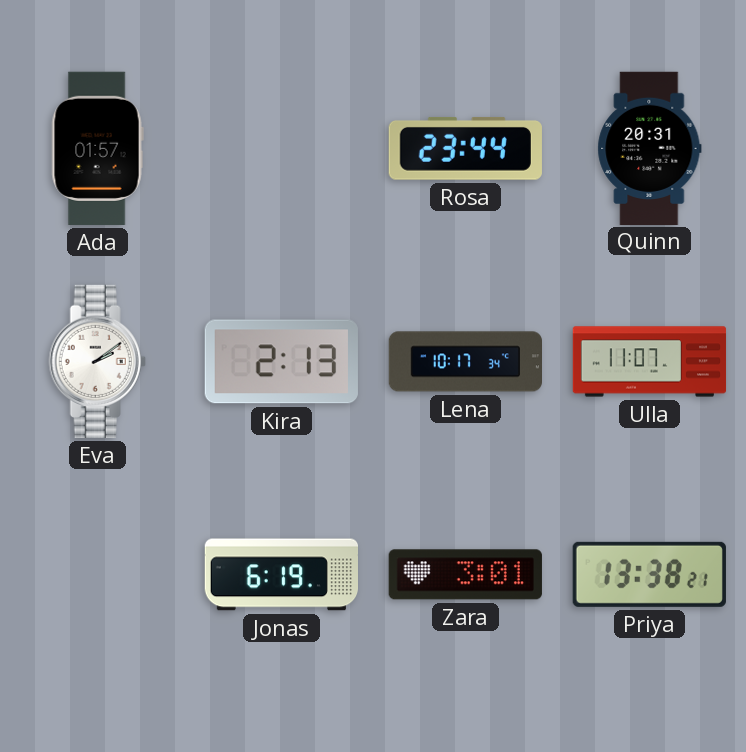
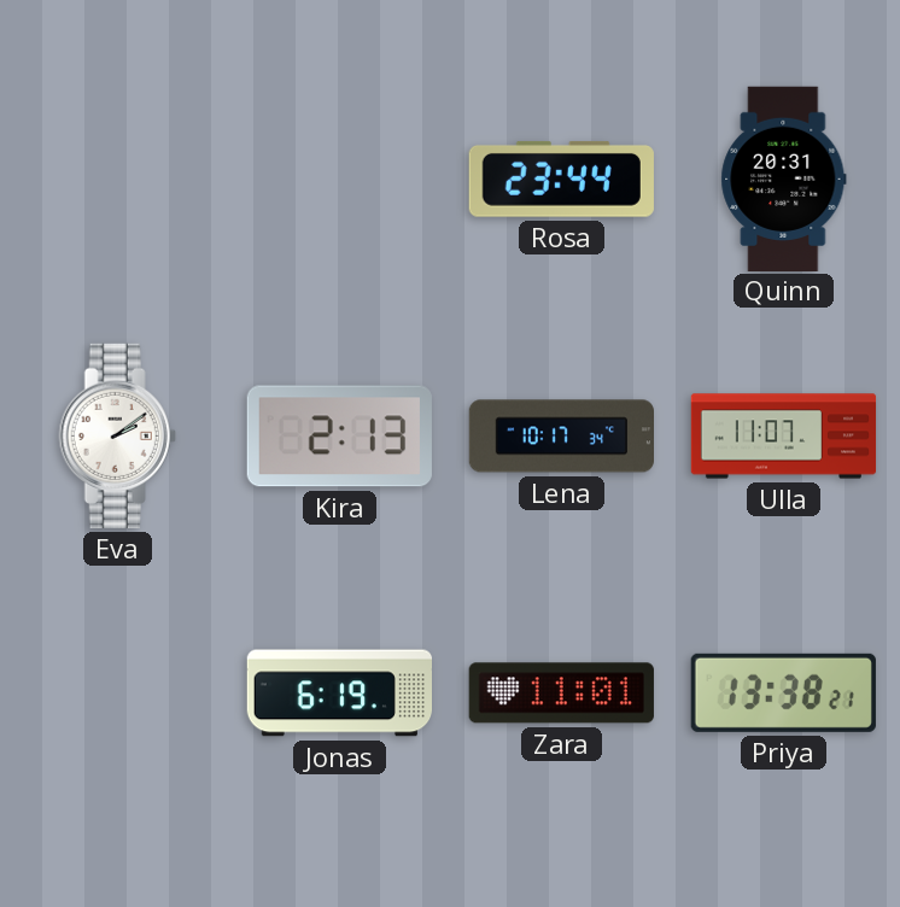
Ada: 01:57 -> none (97, 148)
Zara: 3:01 -> 11:01 (561, 694)
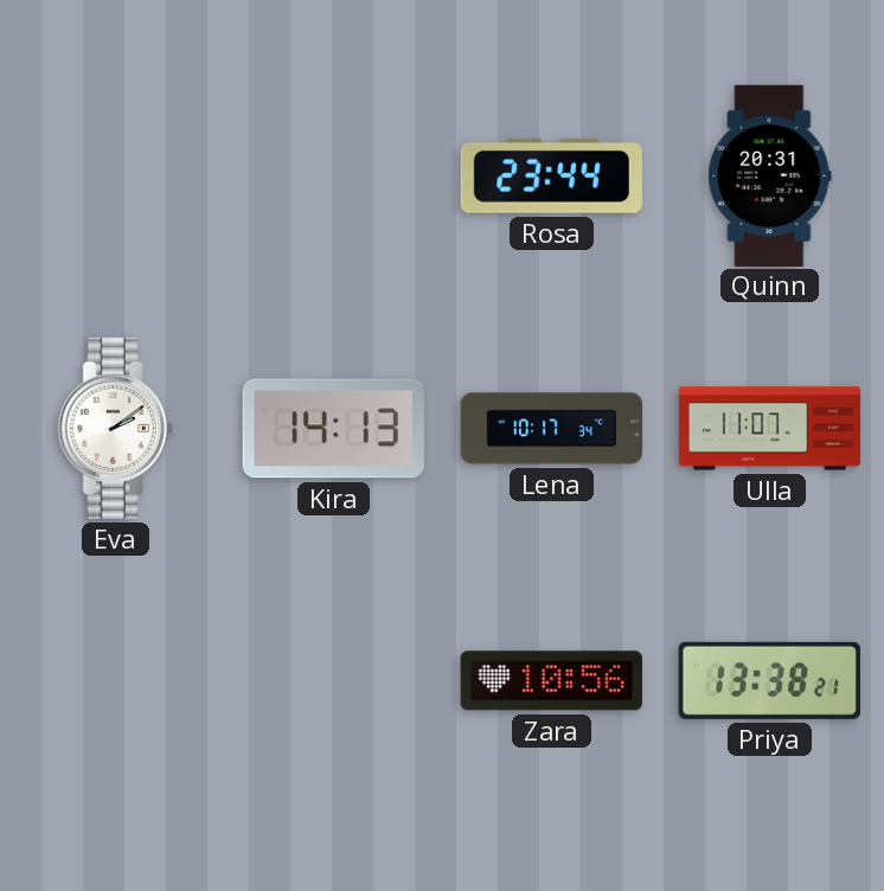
Kira: 2:13 -> 14:13 (333, 429)
Jonas: 6:19 -> none (339, 694)
Zara: 11:01 -> 10:56 (551, 681)
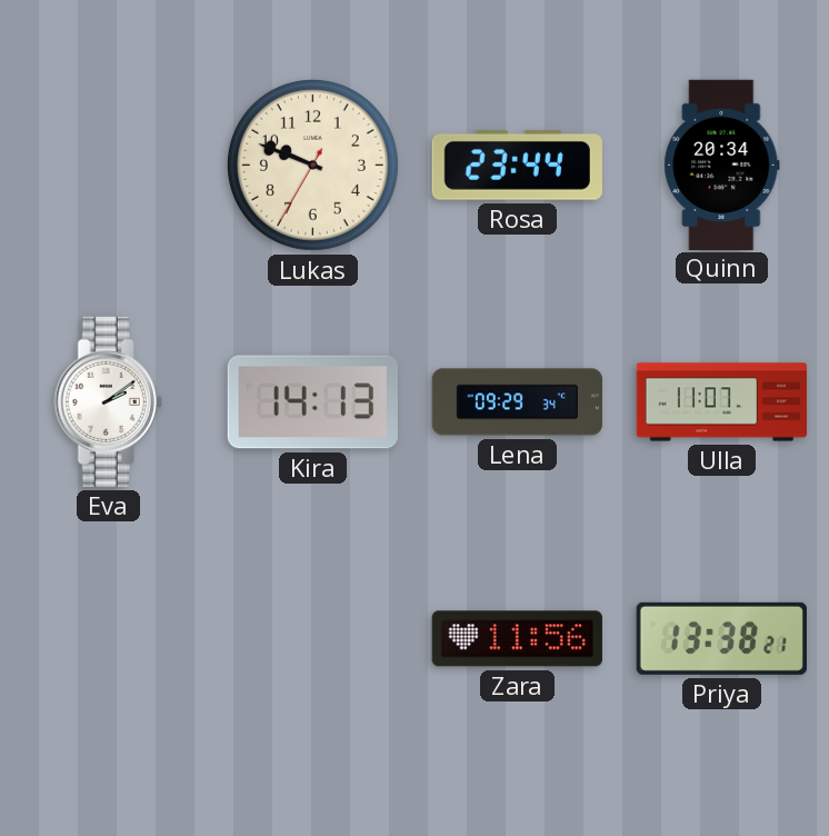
Lukas: none -> 9:48 (312, 165)
Quinn: 20:31 -> 20:34 (722, 165)
Lena: 10:17 -> 09:29 (517, 402)
Zara: 10:56 -> 11:56 (517, 639)
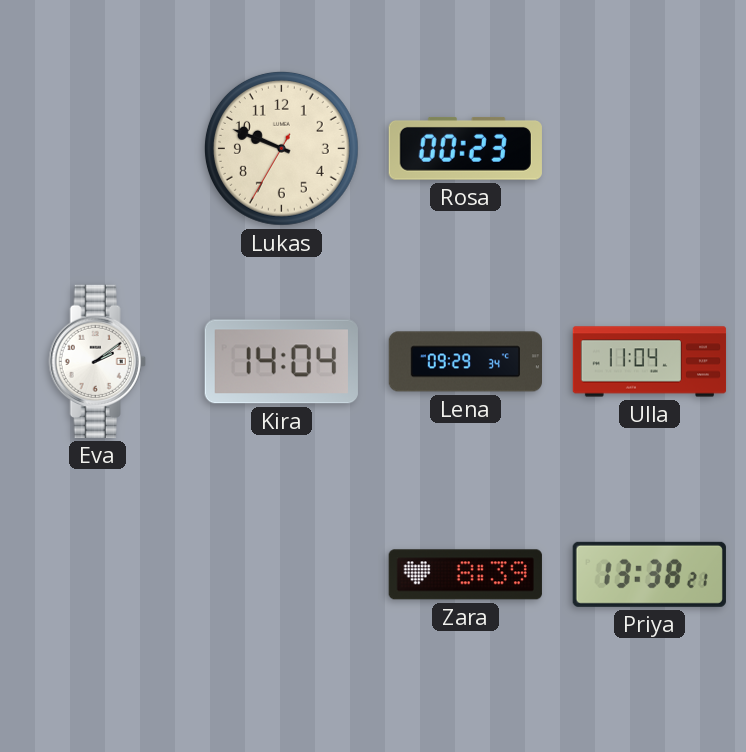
Rosa: 23:44 -> 00:23 (465, 148)
Quinn: 20:34 -> none (722, 165)
Kira: 14:13 -> 14:04 (281, 362)
Ulla: 11:07 -> 11:04 (650, 362)
Zara: 11:56 -> 8:39 (465, 575)
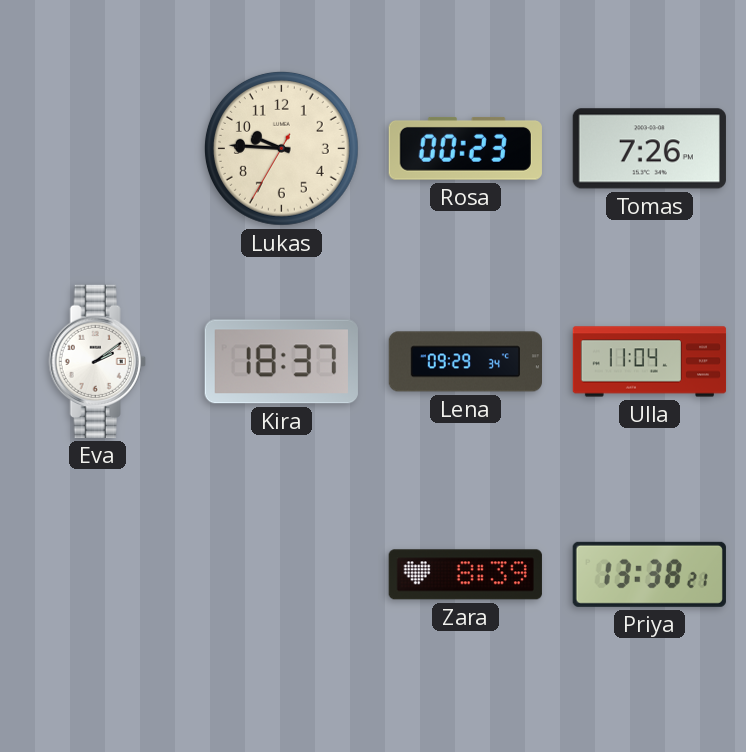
Lukas: 9:48 -> 9:45 (281, 148)
Tomas: none -> 7:26 (649, 149)
Kira: 14:04 -> 18:37 (281, 362)
